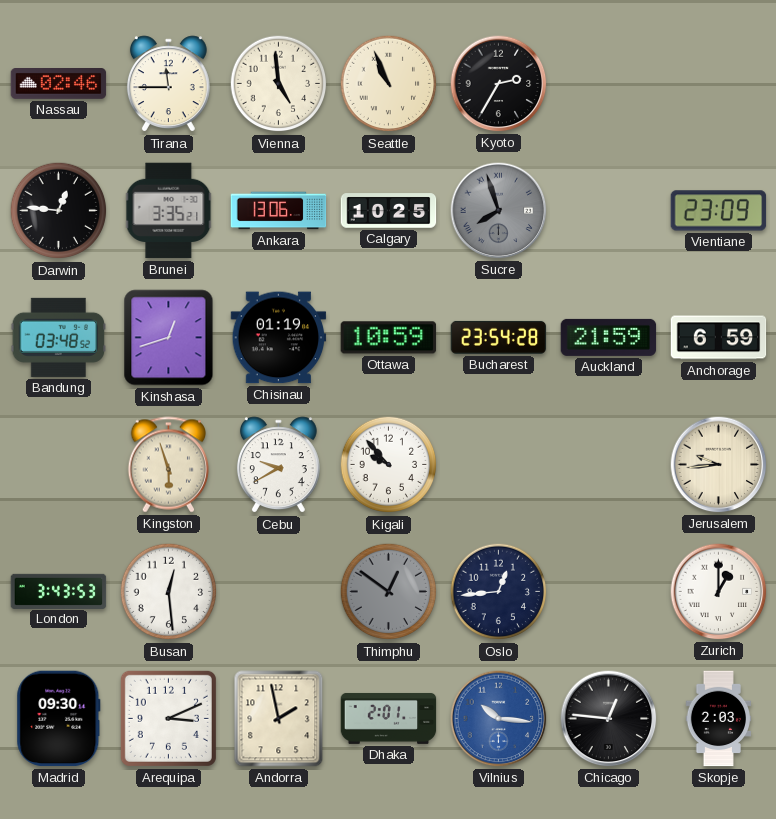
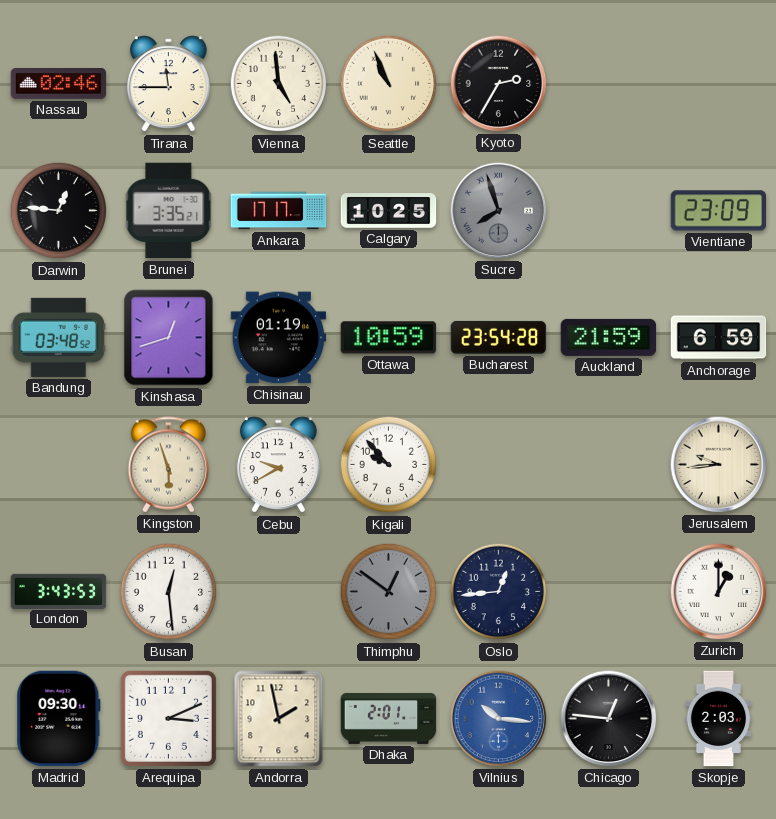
Ankara: 13:06 -> 17:17 (279, 211)
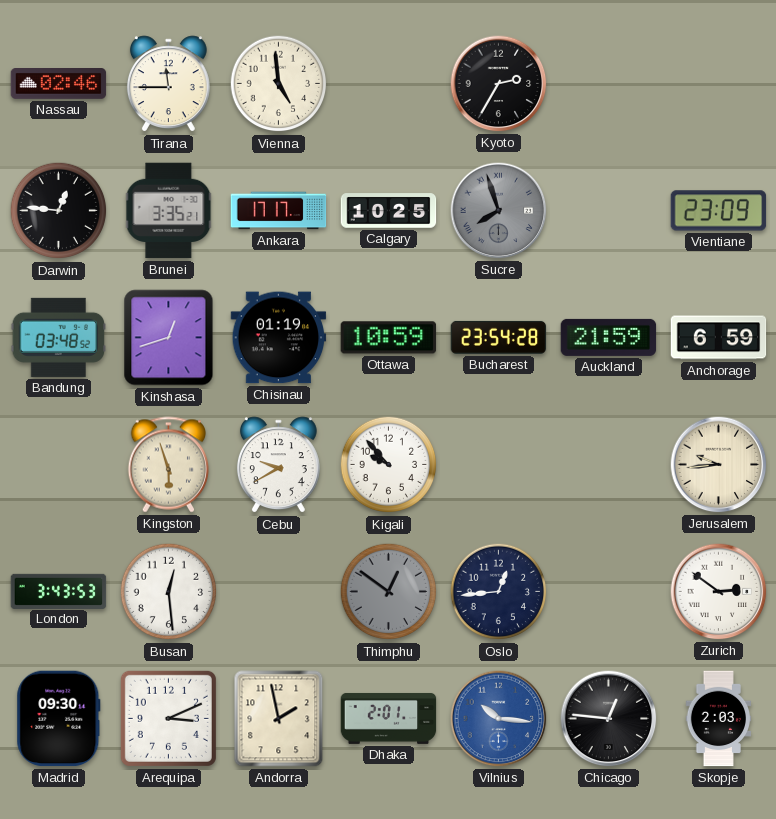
Seattle: 10:56 -> none (389, 84)
Zurich: 1:00 -> 2:51 (719, 592)
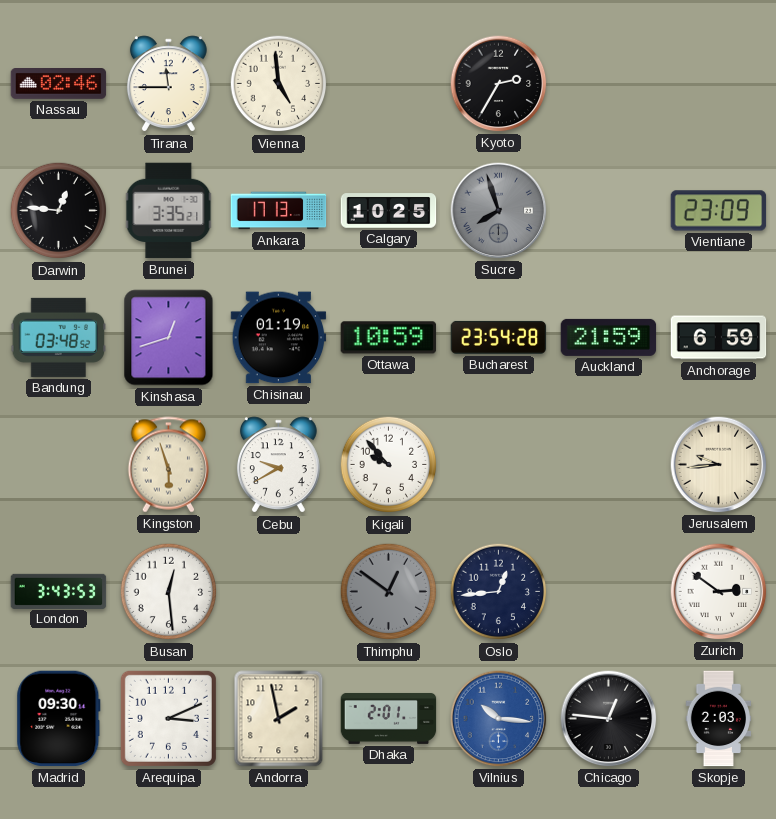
Ankara: 17:17 -> 17:13 (279, 211)
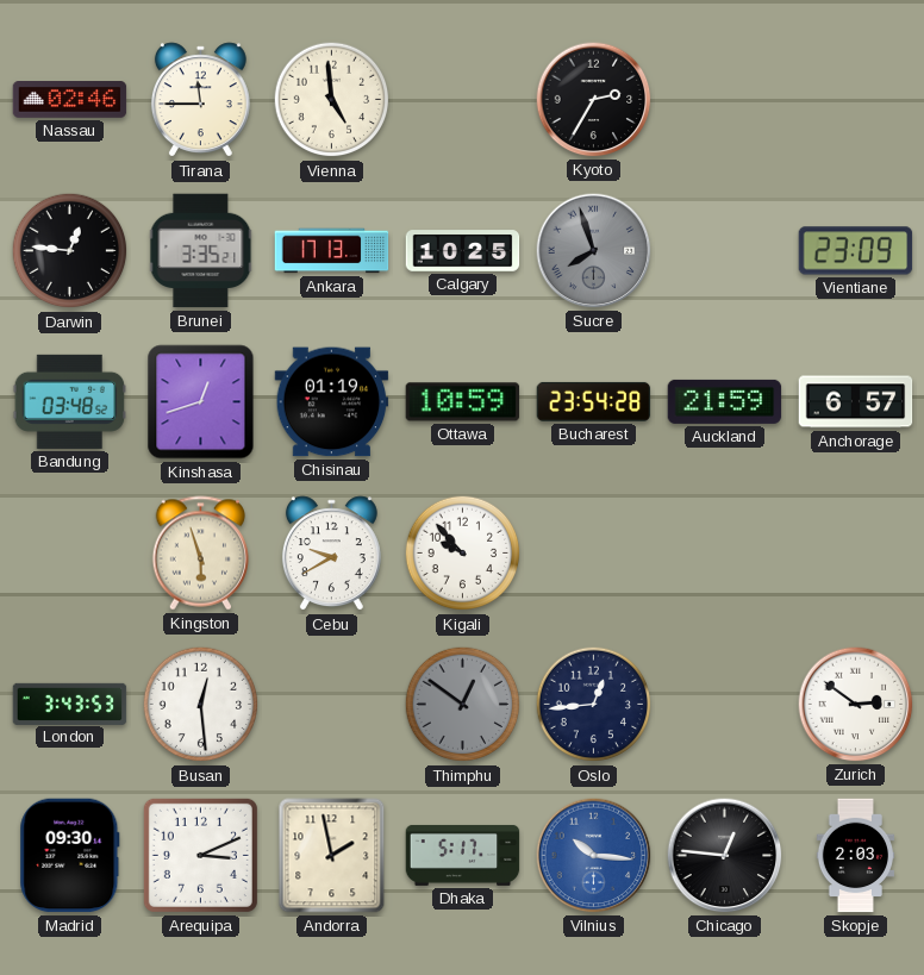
Anchorage: 6:59 -> 6:57 (856, 402)
Jerusalem: 9:44 -> none (719, 465)
Dhaka: 2:01 -> 5:17 (463, 855)
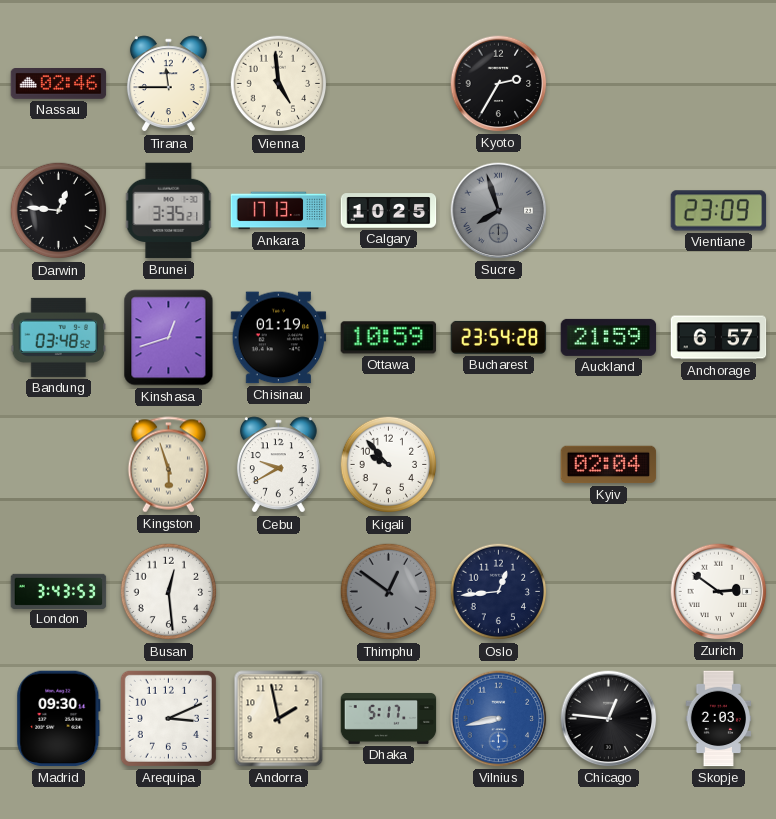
Kyiv: none -> 02:04 (609, 465)
Vilnius: 10:16 -> 8:43 (499, 719)
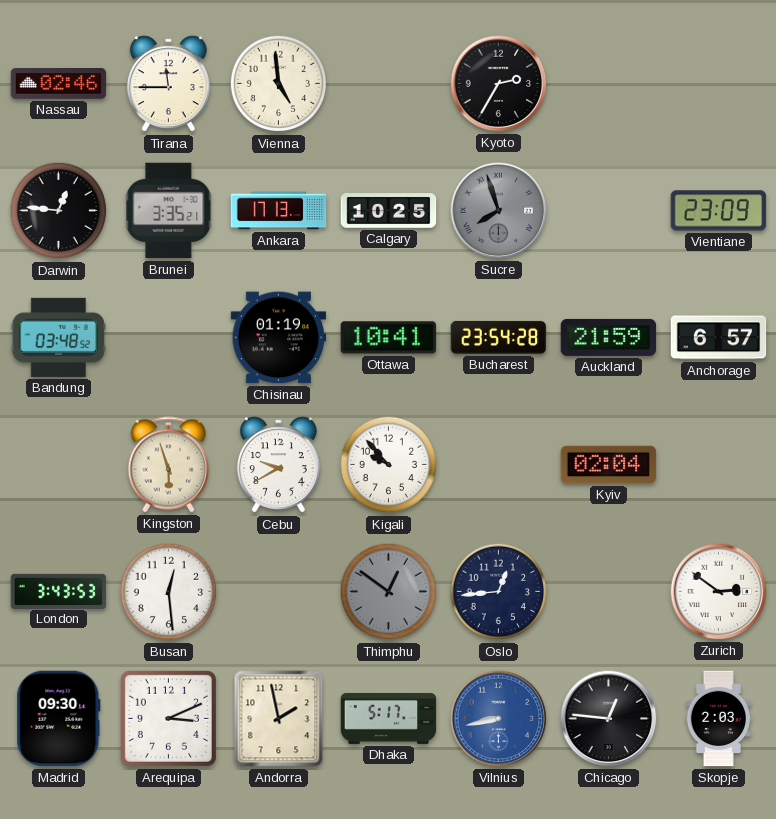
Kinshasa: 12:42 -> none (169, 338)
Ottawa: 10:59 -> 10:41 (389, 338)
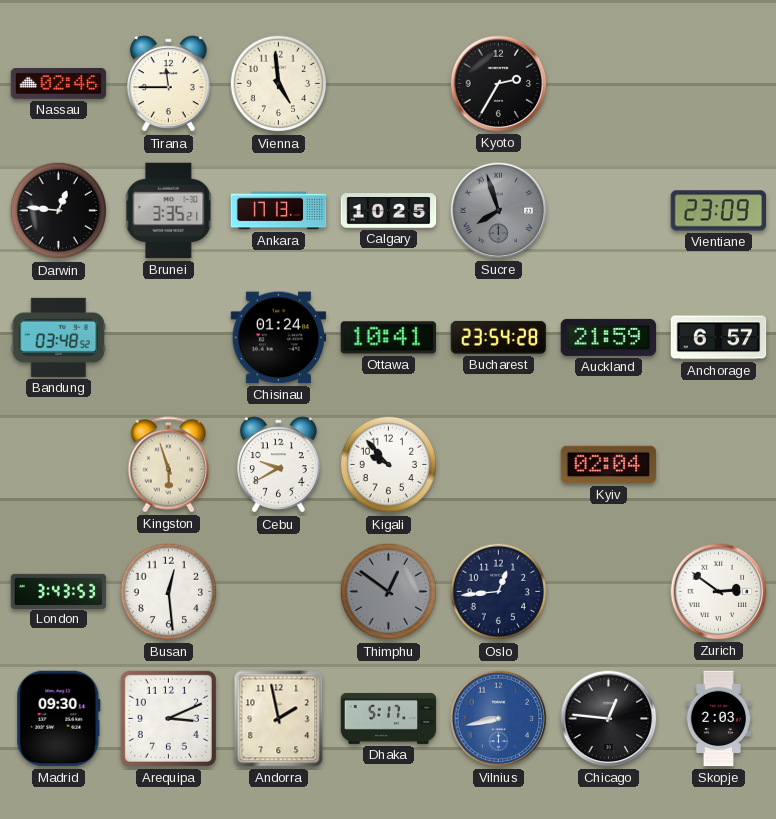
Chisinau: 01:19 -> 01:24 (279, 338)
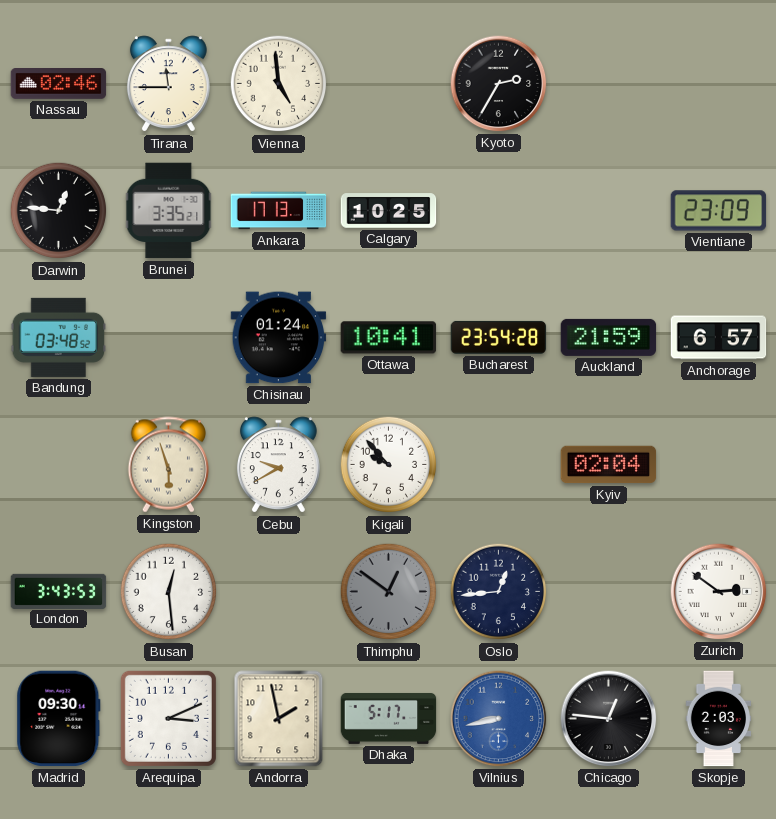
Sucre: 7:57 -> none (499, 211)
